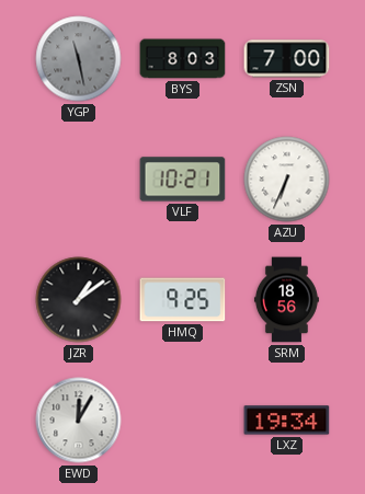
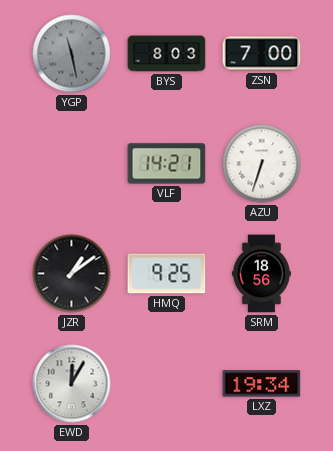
VLF: 10:21 -> 14:21 (167, 164)
AZU: 6:34 -> 6:33 (262, 164)
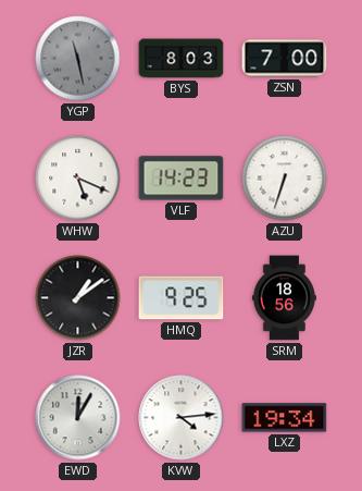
WHW: none -> 5:19 (78, 179)
VLF: 14:21 -> 14:23 (182, 179)
KVW: none -> 4:14 (182, 418)
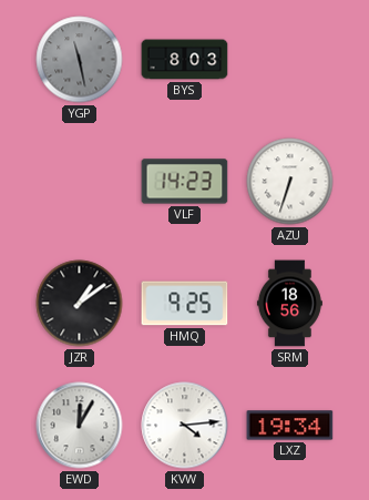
ZSN: 7:00 -> none (285, 59)
WHW: 5:19 -> none (78, 179)
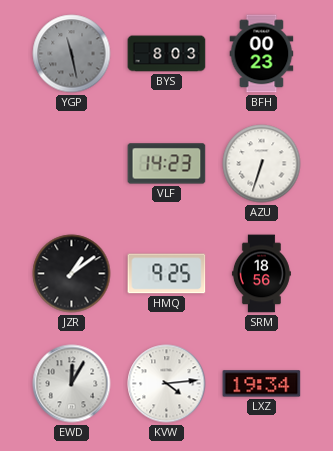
BFH: none -> 00:23 (262, 54)
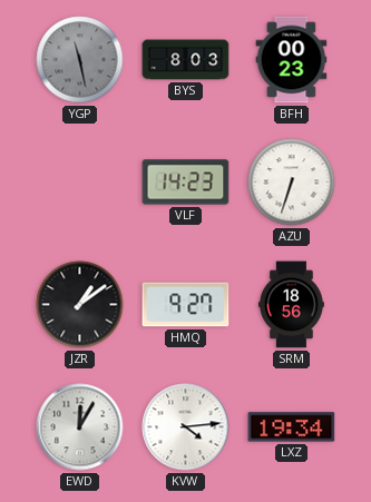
HMQ: 9:25 -> 9:27 (186, 305)
